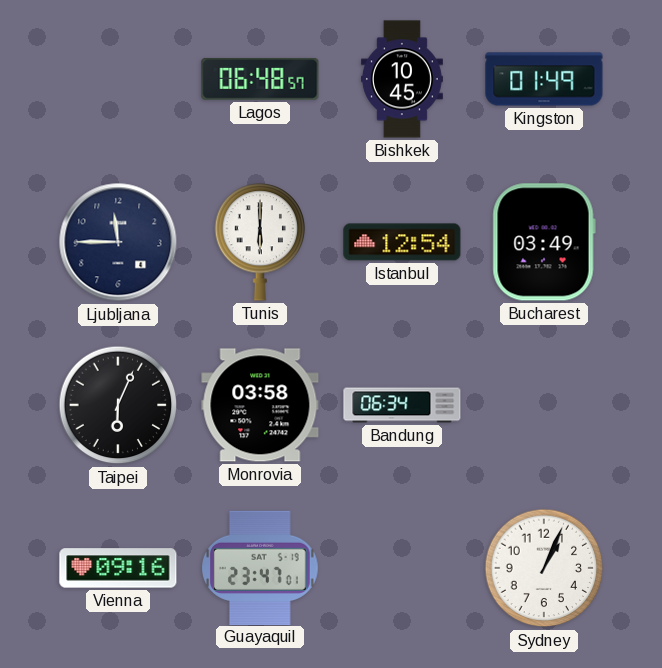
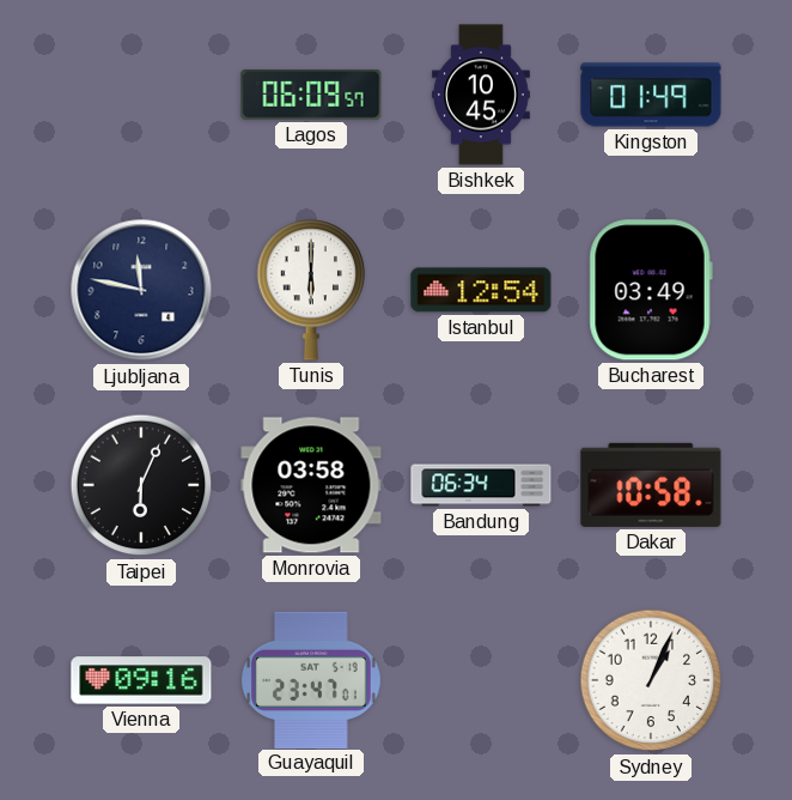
Lagos: 06:48 -> 06:09 (311, 95)
Ljubljana: 11:45 -> 11:47 (141, 290)
Dakar: none -> 10:58 (651, 485)
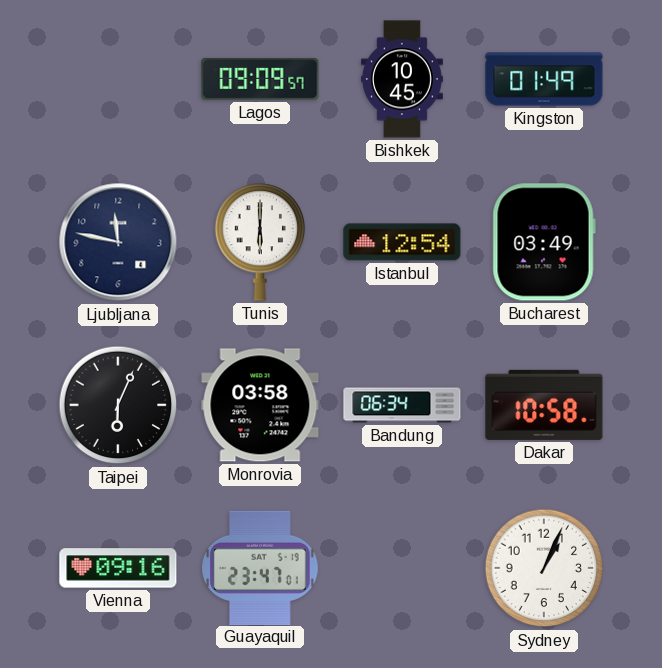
Lagos: 06:09 -> 09:09 (260, 79)
